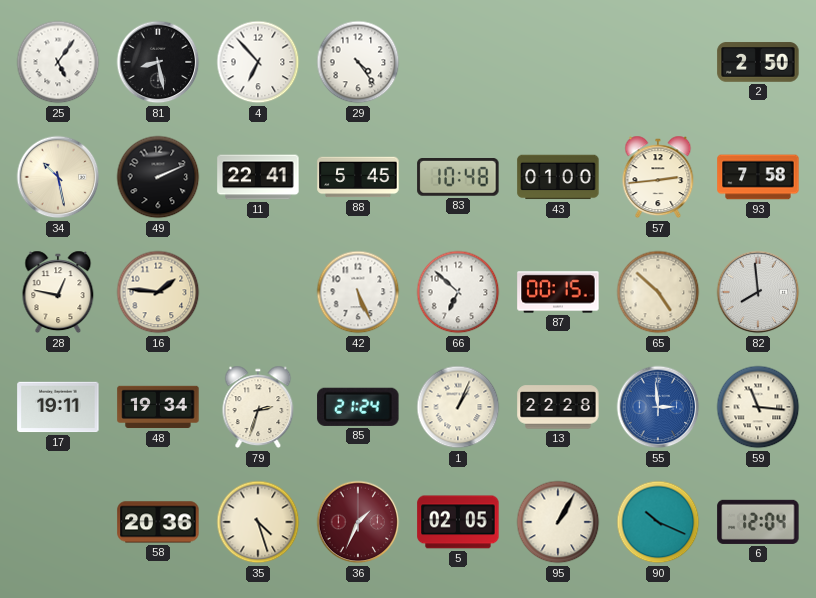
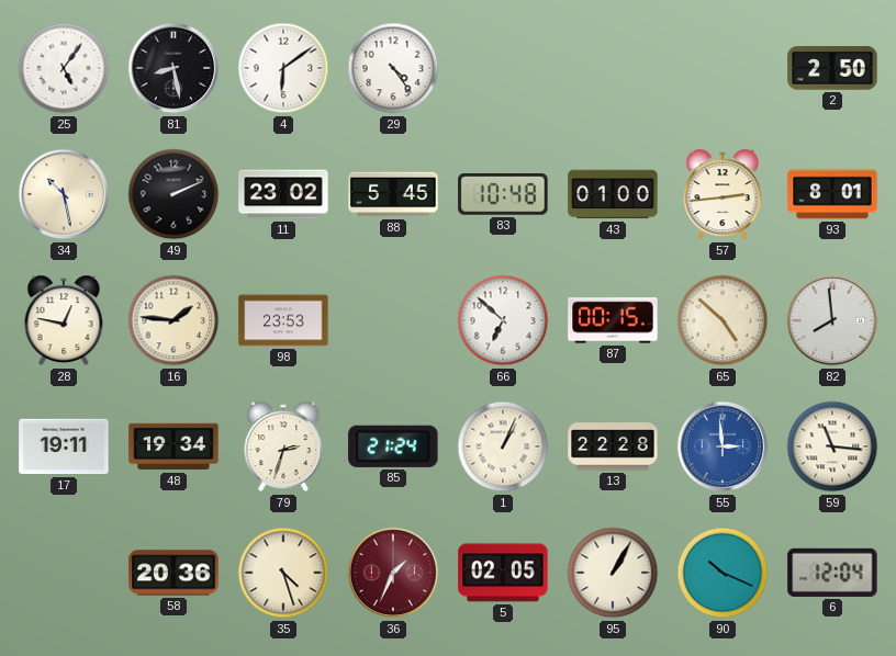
4: 6:53 -> 6:09 (283, 68)
11: 22:41 -> 23:02 (283, 194)
93: 7:58 -> 8:01 (832, 194)
98: none -> 23:53 (283, 320)
42: 5:26 -> none (358, 292)
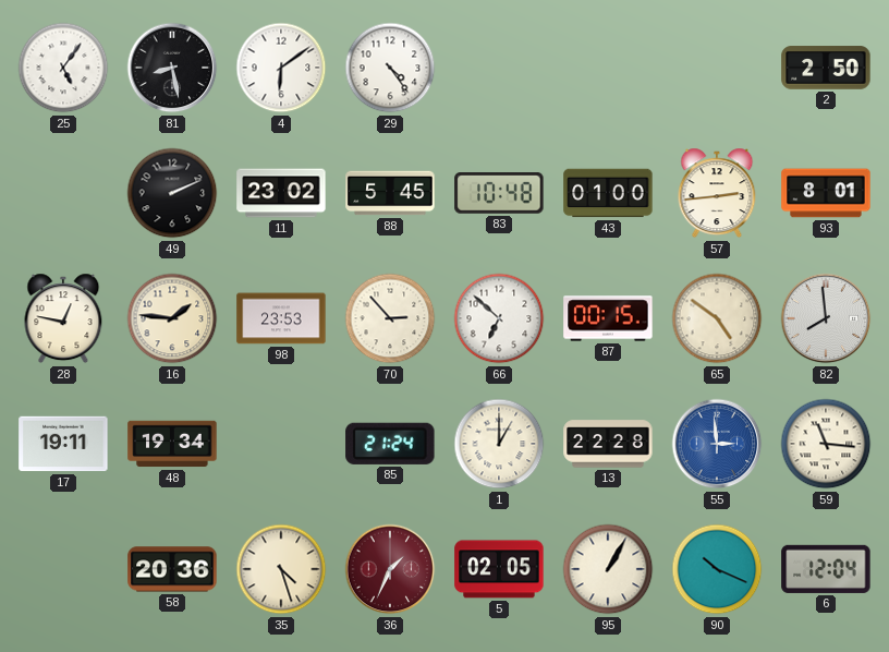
34: 10:28 -> none (64, 194)
70: none -> 2:53 (390, 318)
65: 4:52 -> 4:51 (717, 318)
79: 2:33 -> none (283, 446)
1: 1:04 -> 1:00 (499, 444)
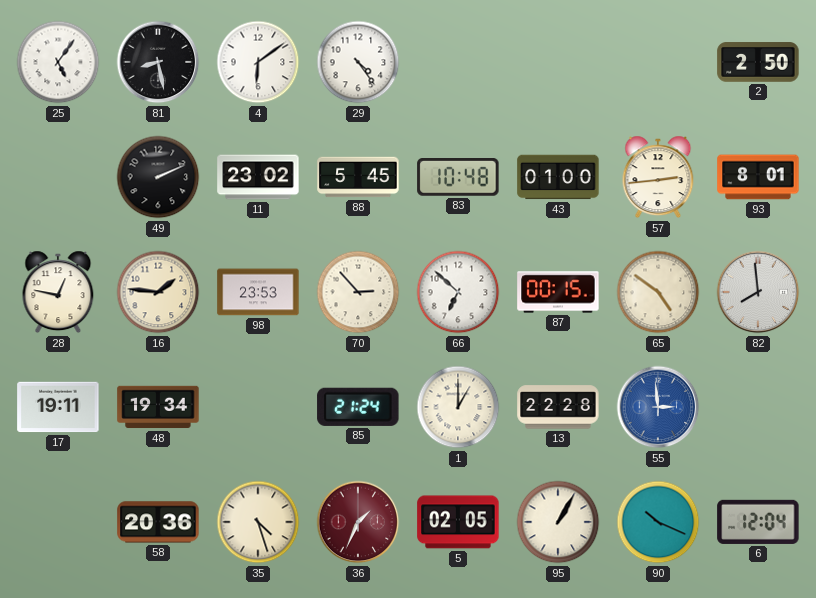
59: 11:16 -> none (826, 444)
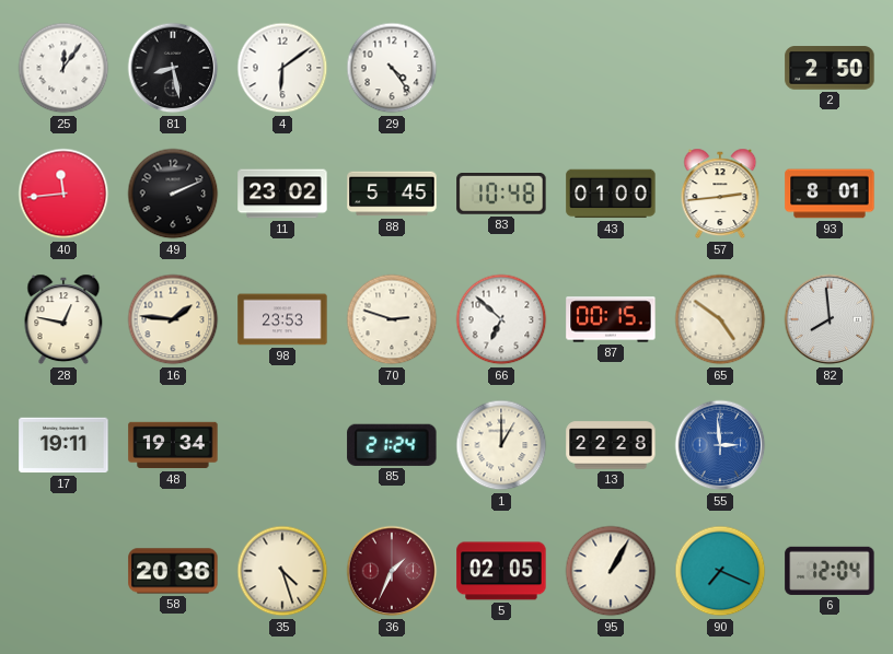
25: 5:06 -> 12:06 (63, 68)
40: none -> 11:44 (63, 194)
70: 2:53 -> 2:48 (392, 319)
90: 10:19 -> 7:19 (720, 571)
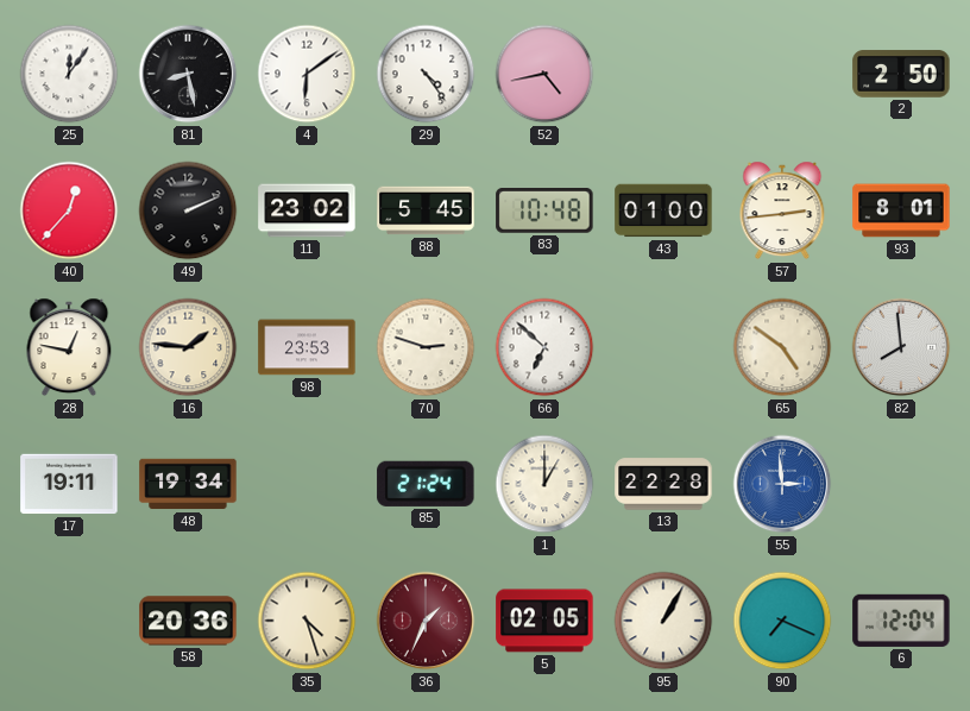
52: none -> 4:43 (544, 74)
40: 11:44 -> 12:37 (69, 210)
87: 00:15 -> none (611, 319)
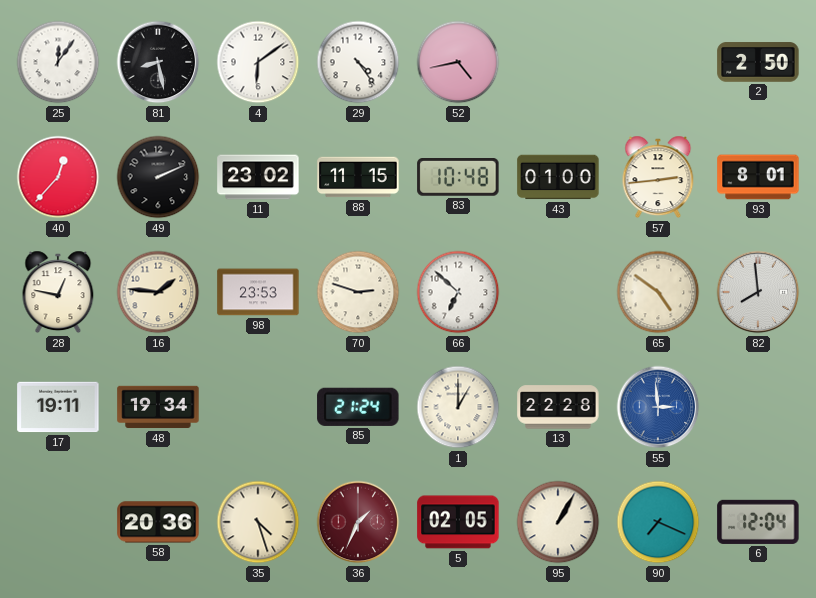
88: 5:45 -> 11:15 (358, 177)
